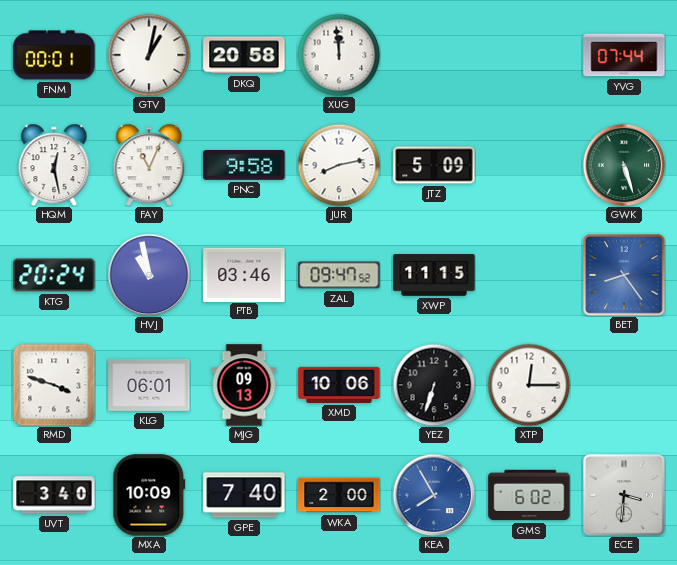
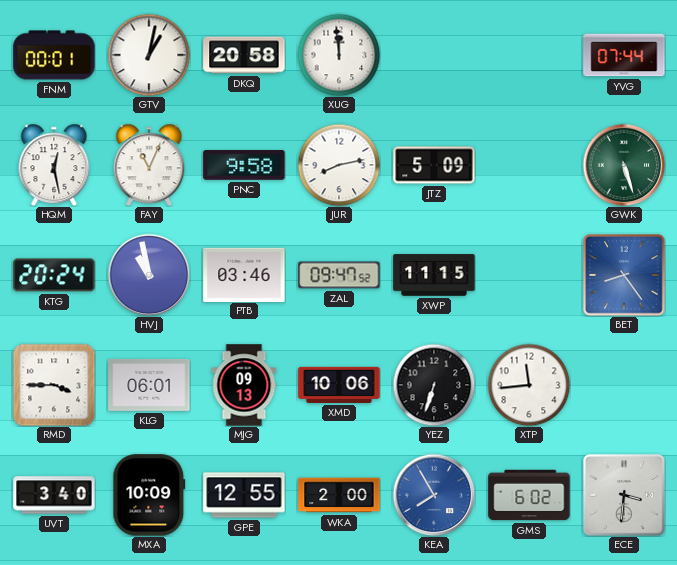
RMD: 3:48 -> 3:45 (54, 385)
XTP: 12:15 -> 11:44 (529, 385)
GPE: 7:40 -> 12:55 (244, 495)
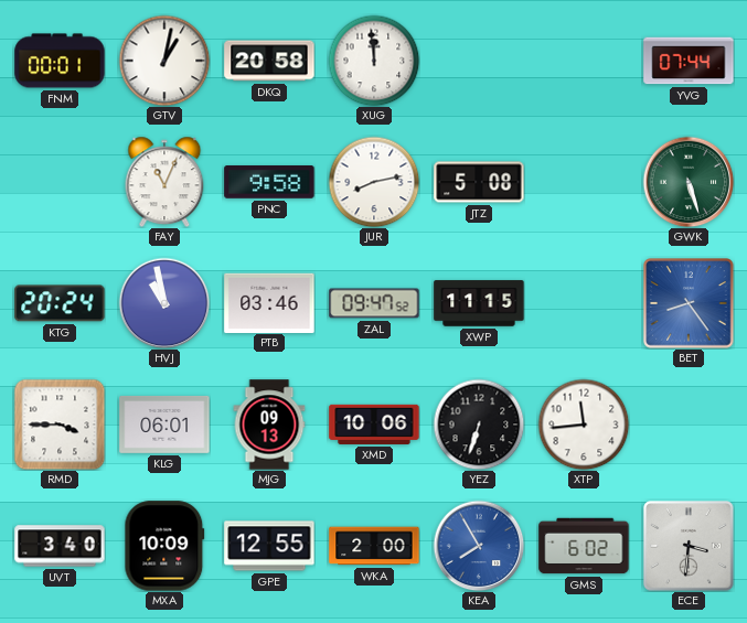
HQM: 12:28 -> none (54, 165)
JTZ: 5:09 -> 5:08 (479, 182)
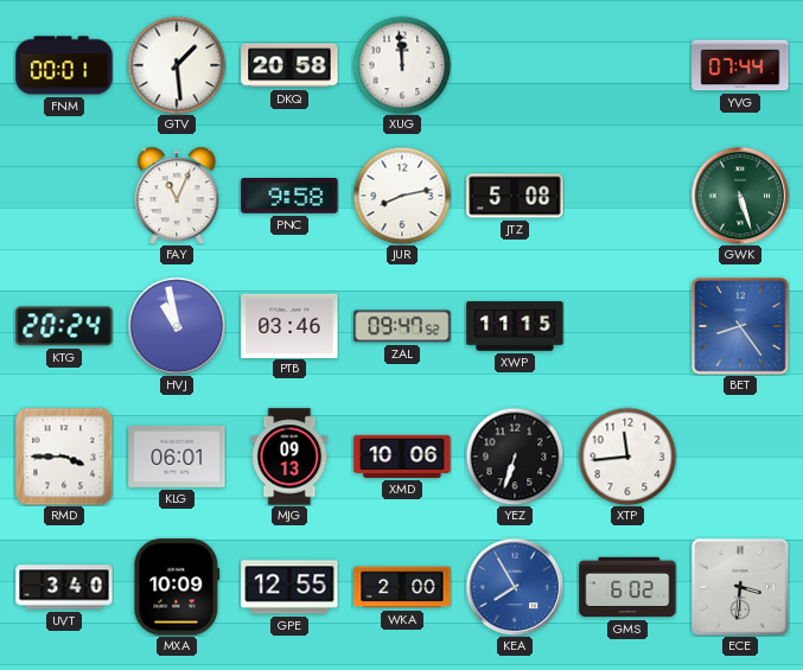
GTV: 1:02 -> 1:29 (177, 65)
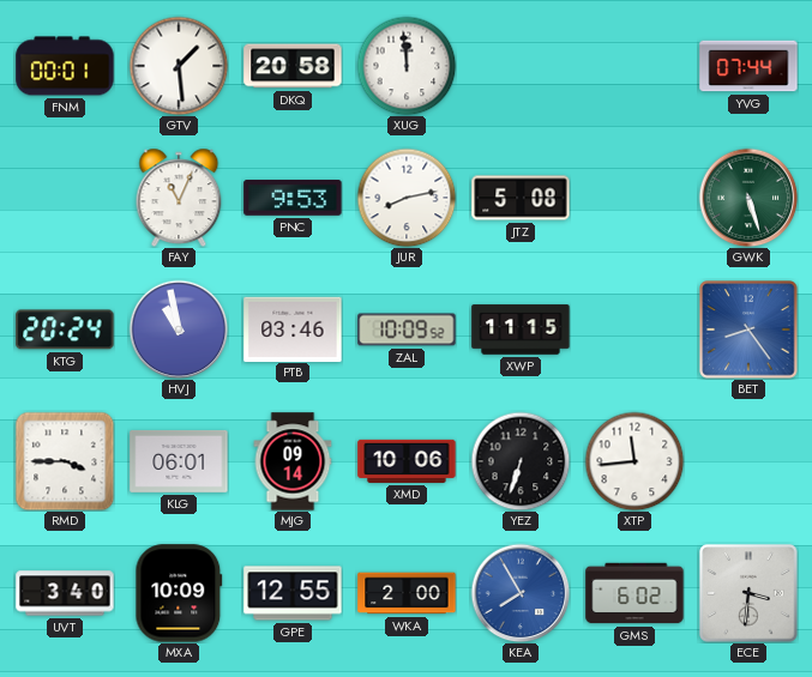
PNC: 9:58 -> 9:53 (293, 199)
ZAL: 09:47 -> 10:09 (407, 330)
MJG: 09:13 -> 09:14 (293, 461)
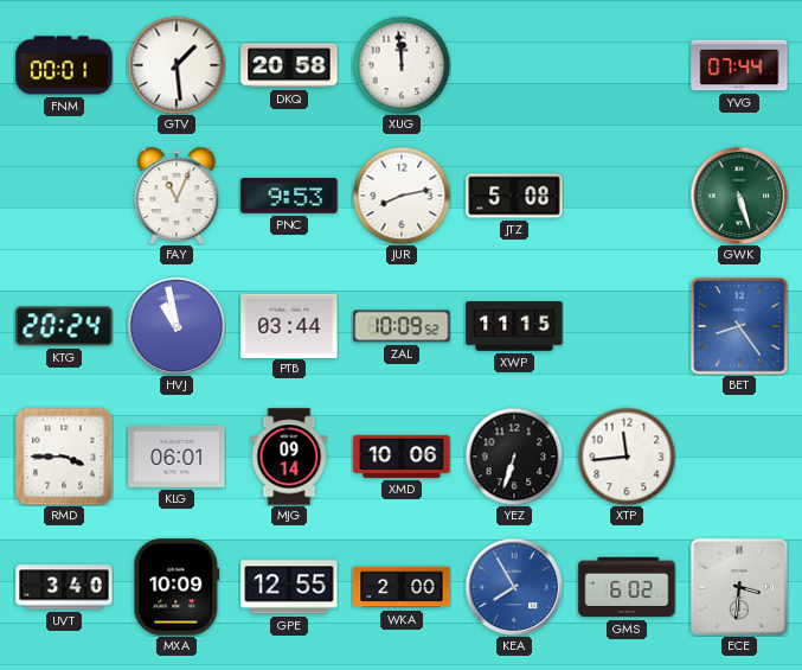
PTB: 03:46 -> 03:44 (289, 325)
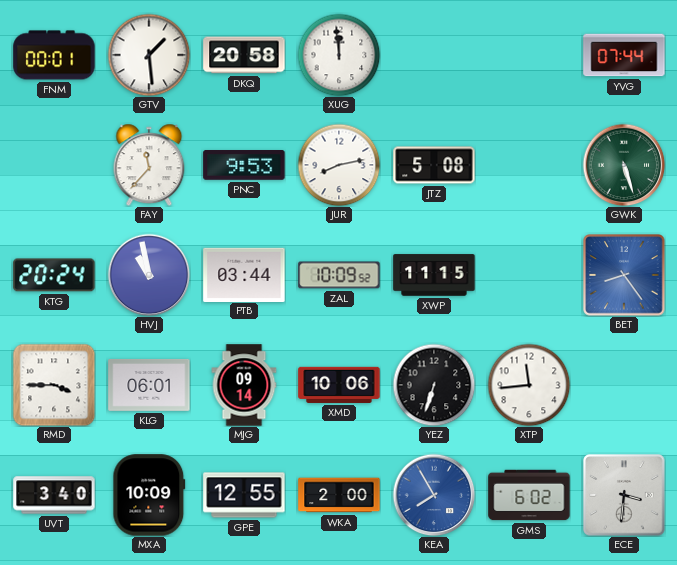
FAY: 11:04 -> 11:37 (149, 165)
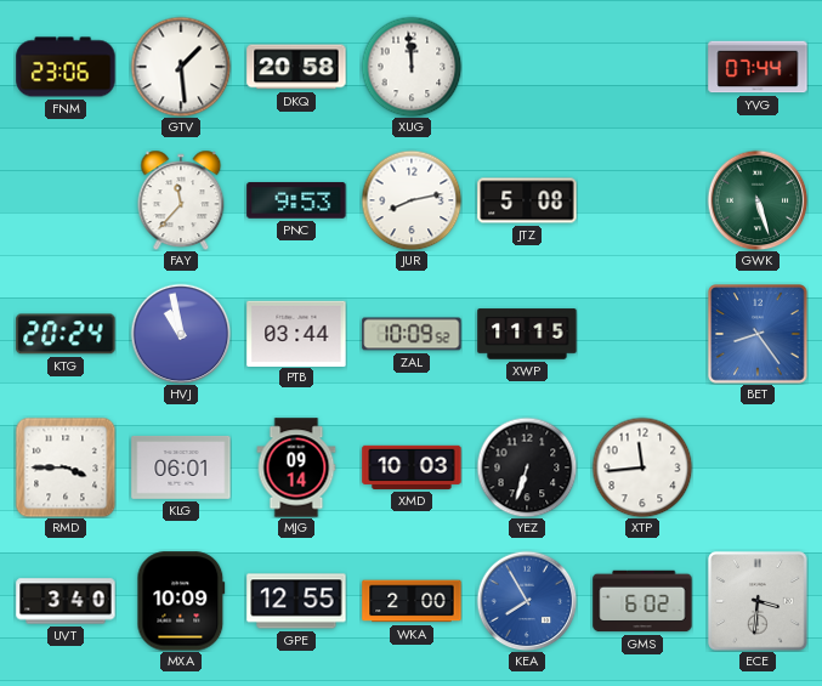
FNM: 00:01 -> 23:06 (66, 67)
XMD: 10:06 -> 10:03 (412, 467)
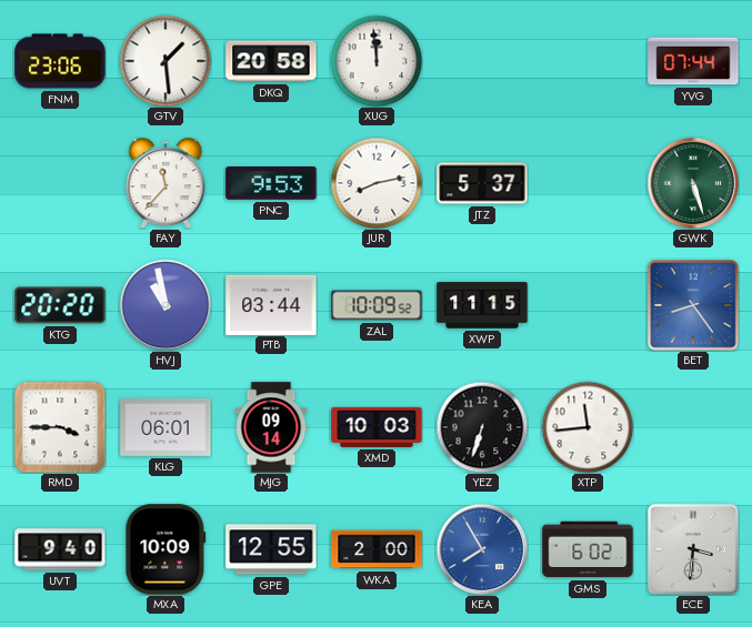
JTZ: 5:08 -> 5:37 (482, 183)
KTG: 20:24 -> 20:20 (60, 305)
UVT: 3:40 -> 9:40 (60, 549)
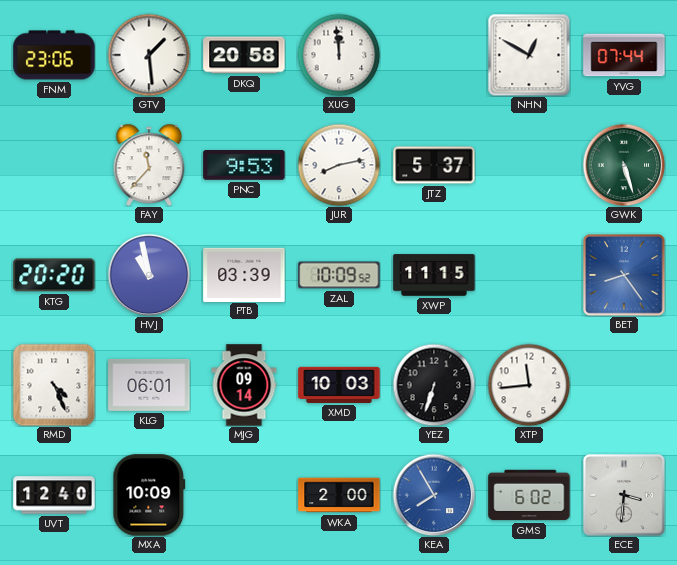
NHN: none -> 12:50 (529, 55)
PTB: 03:44 -> 03:39 (244, 274)
RMD: 3:45 -> 4:26 (54, 385)
UVT: 9:40 -> 12:40 (54, 495)
GPE: 12:55 -> none (271, 549)
